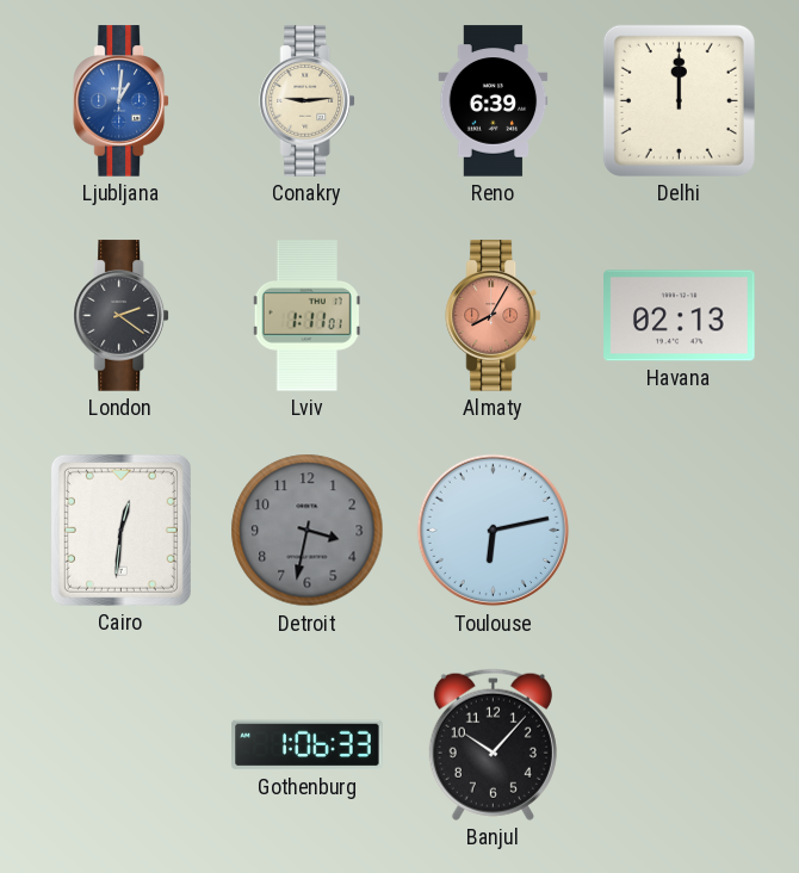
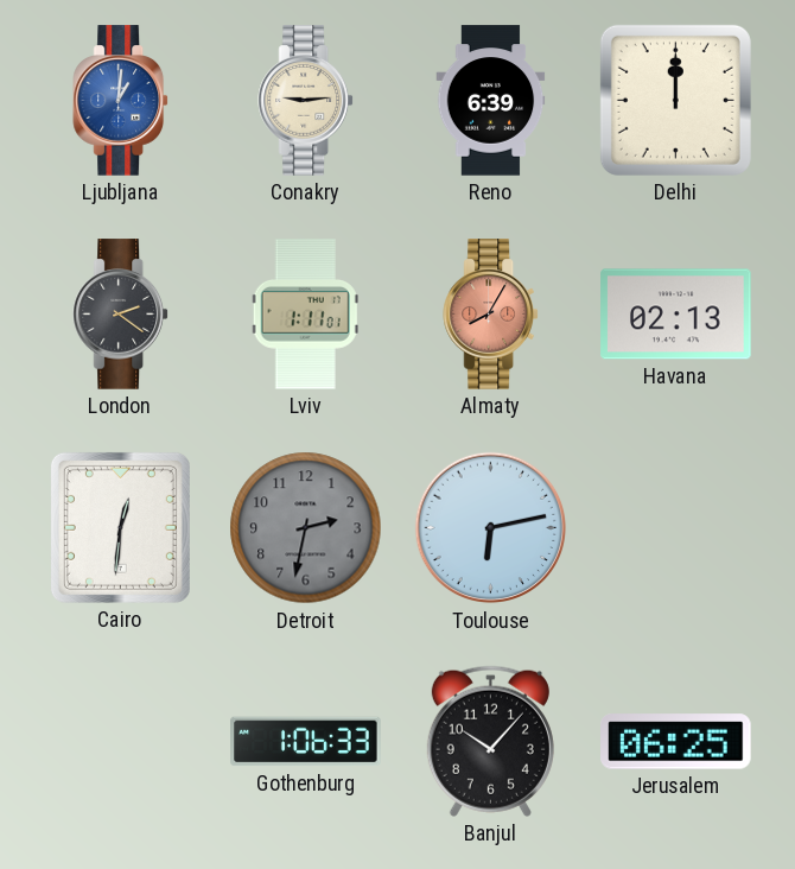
Detroit: 3:32 -> 2:32 (306, 528)
Jerusalem: none -> 06:25 (676, 742)
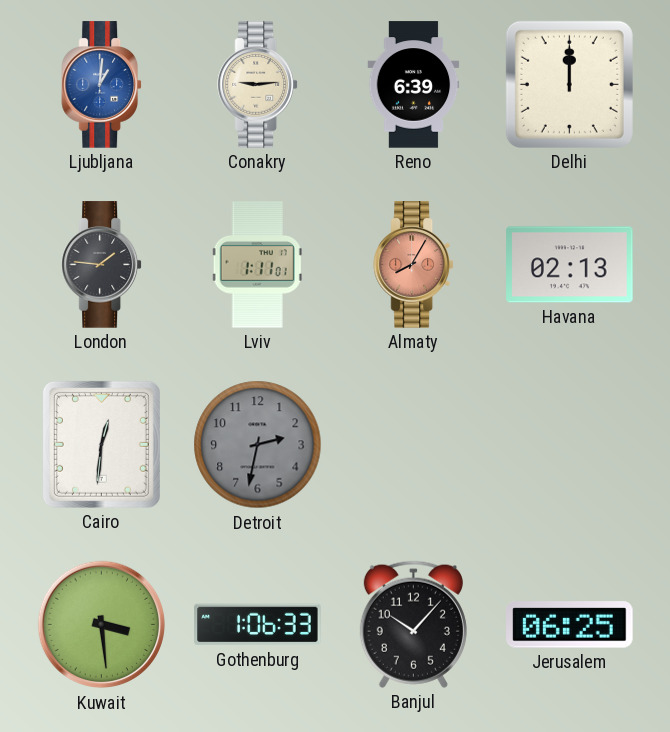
London: 2:21 -> 1:46 (101, 265)
Toulouse: 6:13 -> none (491, 528)
Kuwait: none -> 3:29 (102, 625)
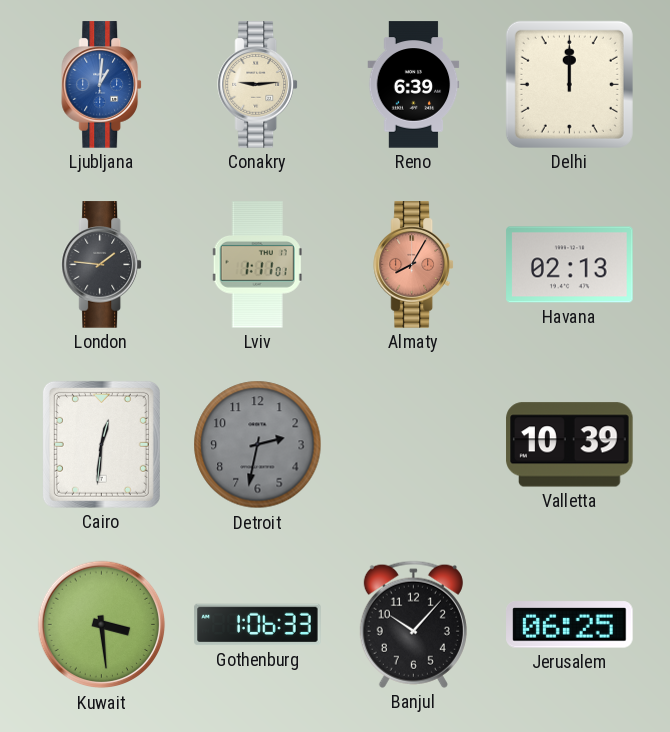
Valletta: none -> 10:39 (570, 445)
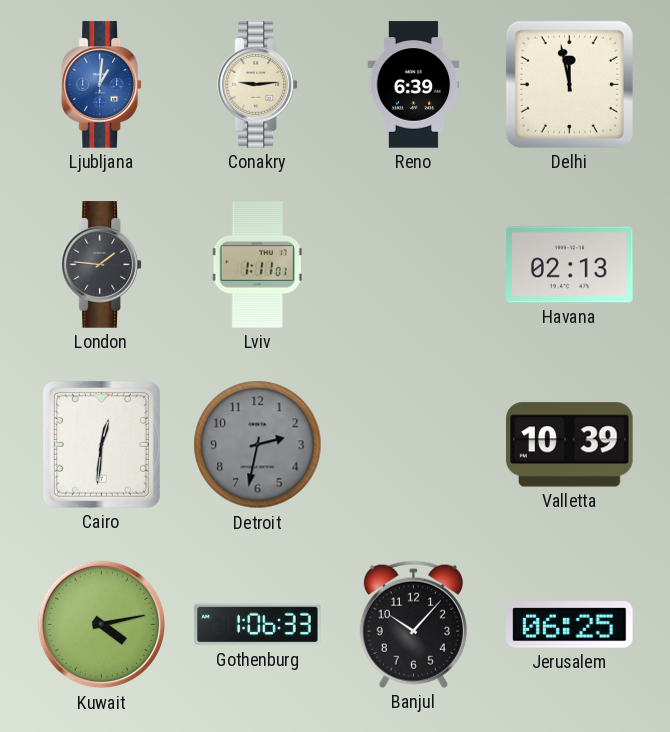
Delhi: 12:00 -> 11:58 (569, 84)
Almaty: 8:05 -> none (413, 265)
Kuwait: 3:29 -> 4:13 (102, 625)
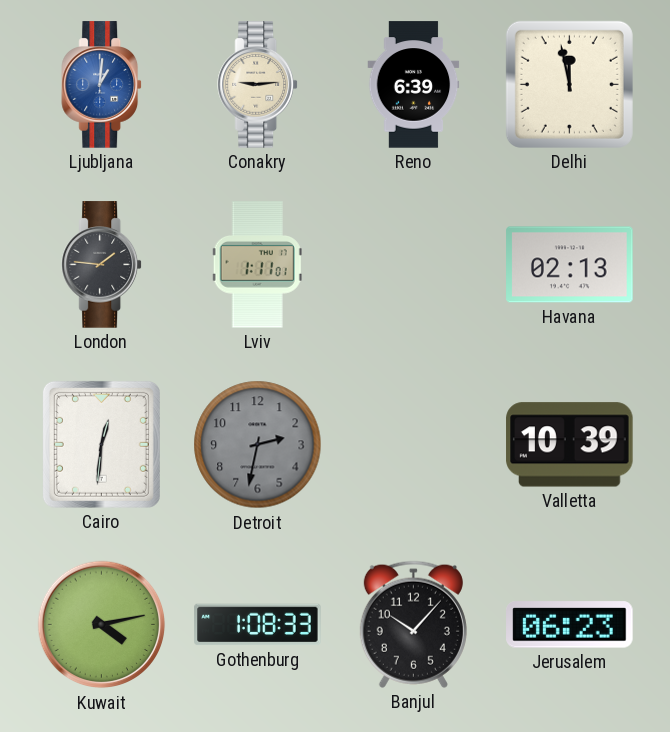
Gothenburg: 1:06 -> 1:08 (258, 625)
Jerusalem: 06:25 -> 06:23 (570, 625)
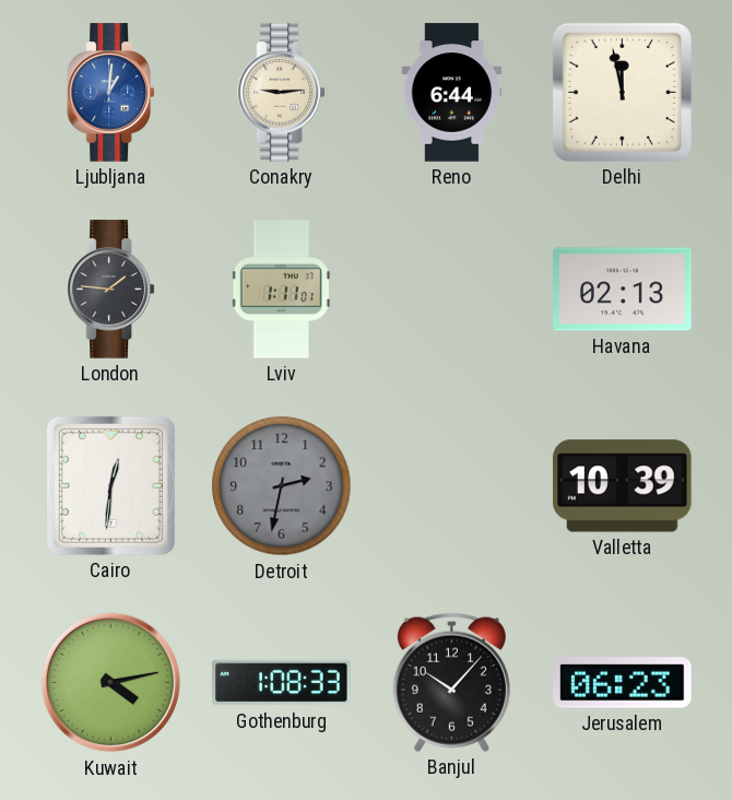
Reno: 6:39 -> 6:44 (452, 93)
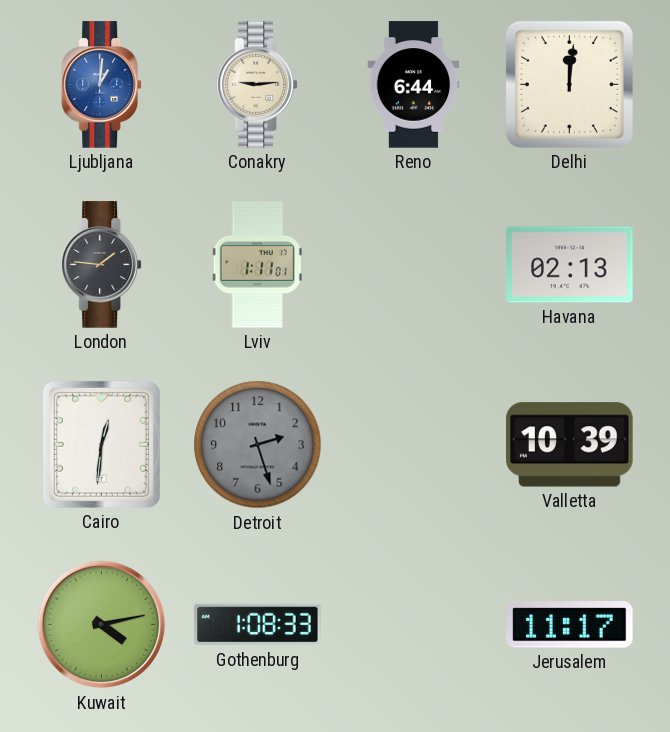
Delhi: 11:58 -> 12:01 (569, 84)
Detroit: 2:32 -> 2:27 (258, 445)
Banjul: 10:07 -> none (451, 682)
Jerusalem: 06:23 -> 11:17 (570, 625)
